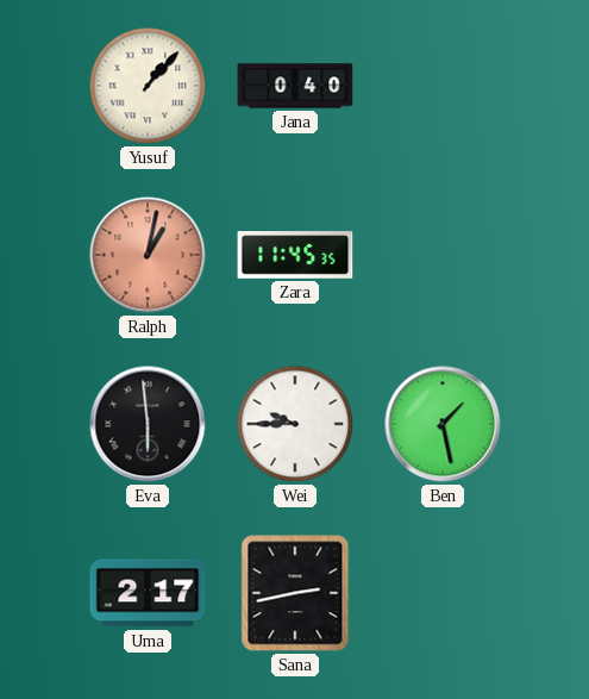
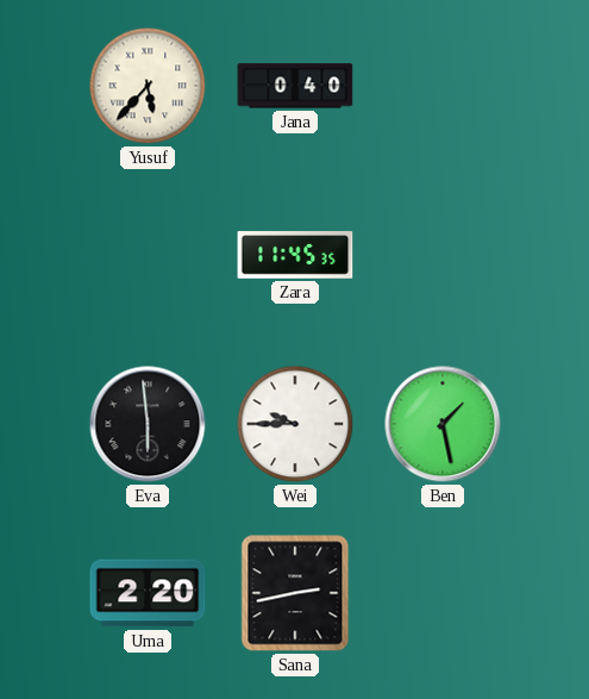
Yusuf: 1:07 -> 5:37 (148, 86)
Ralph: 1:02 -> none (148, 255)
Uma: 2:17 -> 2:20 (148, 593)
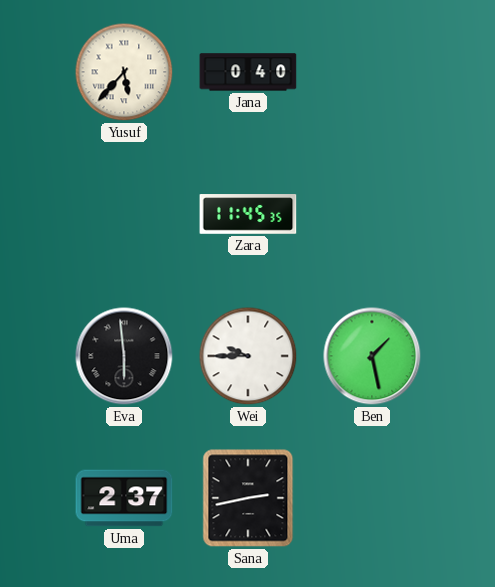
Uma: 2:20 -> 2:37 (124, 498)
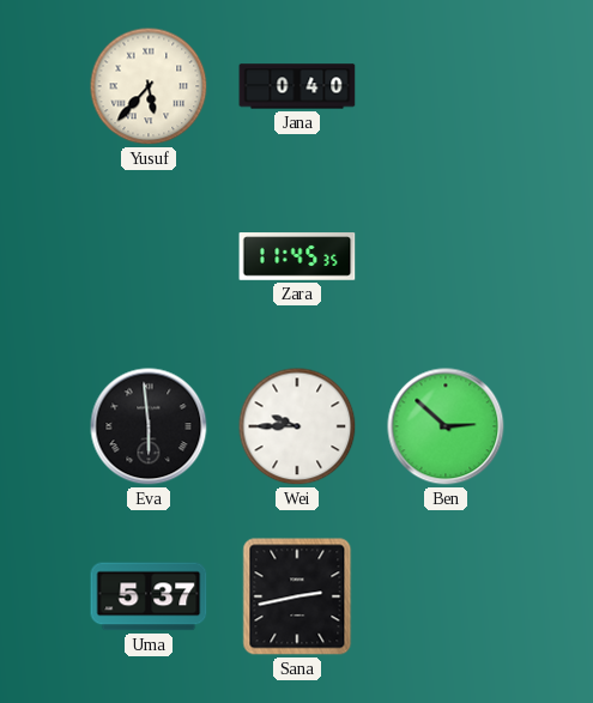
Ben: 1:28 -> 2:52 (446, 426)
Uma: 2:37 -> 5:37 (149, 596)
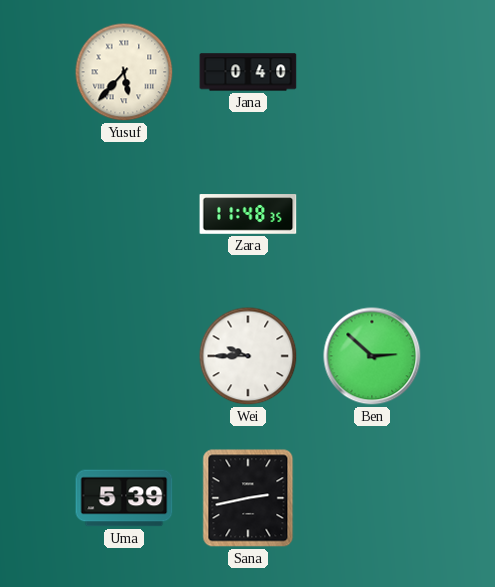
Zara: 11:45 -> 11:48 (248, 214)
Eva: 5:59 -> none (149, 426)
Uma: 5:37 -> 5:39 (124, 498)
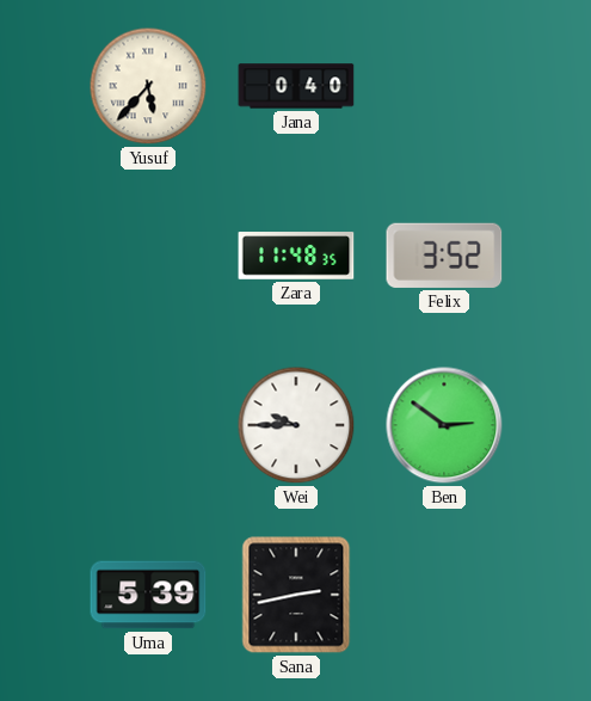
Felix: none -> 3:52 (444, 256)
Ben: 2:52 -> 2:51 (444, 425)
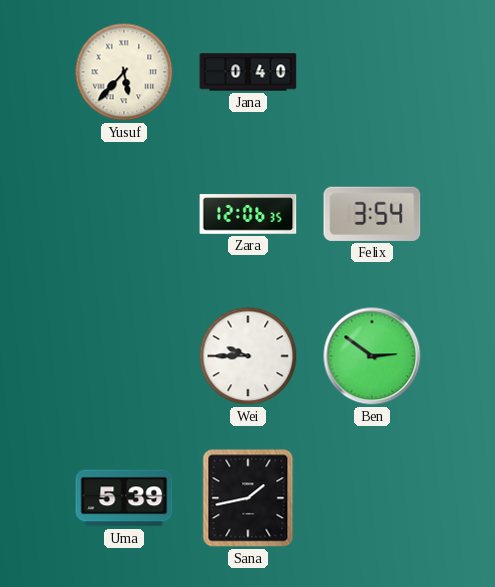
Zara: 11:48 -> 12:06 (248, 214)
Felix: 3:52 -> 3:54 (372, 214)
Sana: 2:43 -> 1:43 (248, 498)
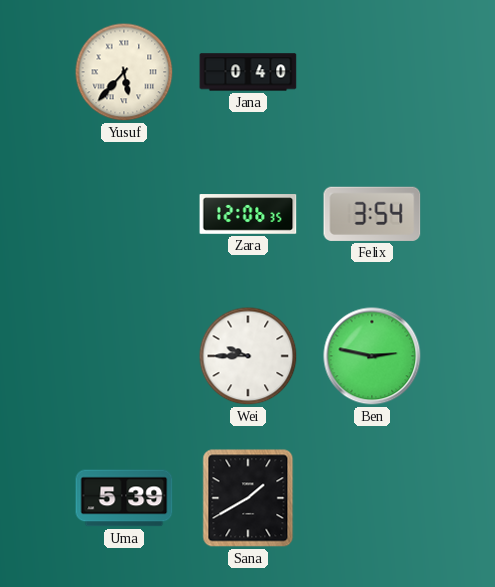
Ben: 2:51 -> 2:47 (372, 356)
Sana: 1:43 -> 1:40 (248, 498)
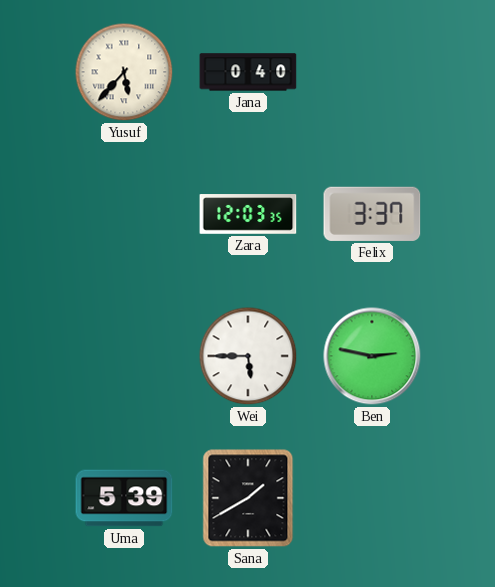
Zara: 12:06 -> 12:03 (248, 214)
Felix: 3:54 -> 3:37 (372, 214)
Wei: 9:45 -> 5:45 (248, 356)
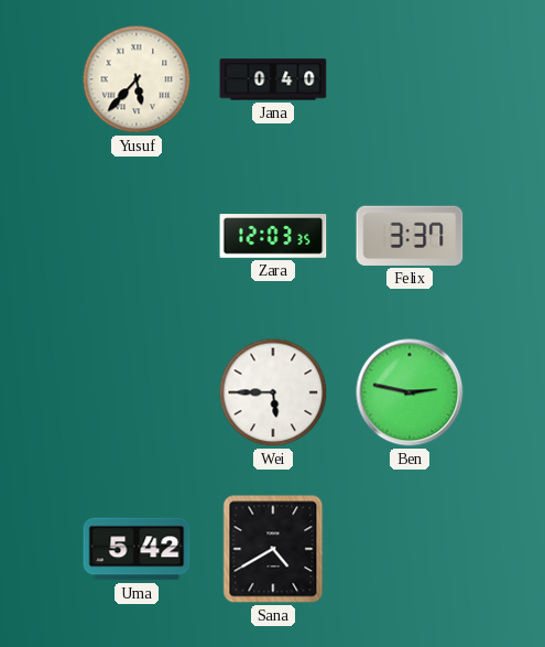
Uma: 5:39 -> 5:42 (137, 549)
Sana: 1:40 -> 4:40 (273, 549)
